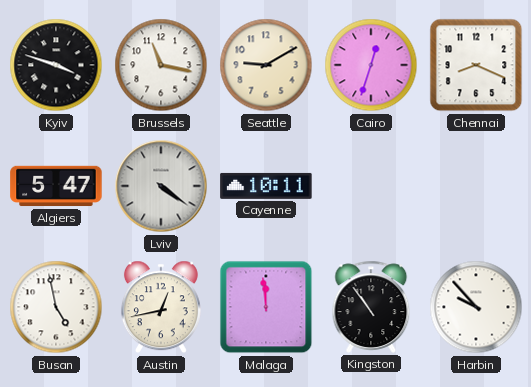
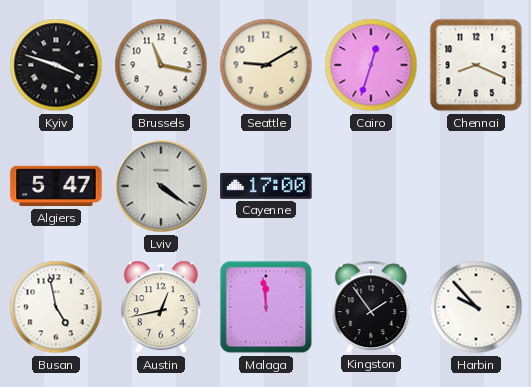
Cayenne: 10:11 -> 17:00 (266, 186)
Kingston: 10:54 -> 1:54 (371, 307)
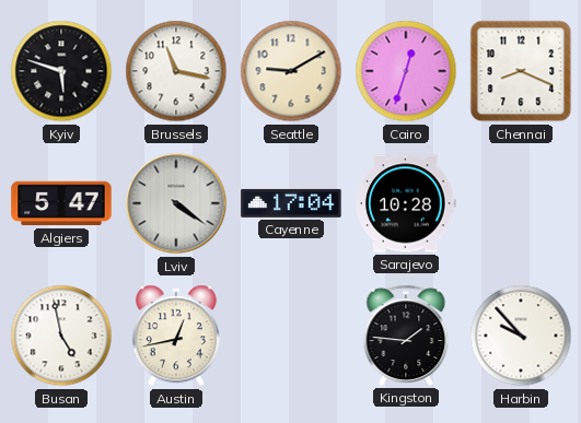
Kyiv: 3:48 -> 5:48 (61, 71)
Cayenne: 17:00 -> 17:04 (291, 203)
Sarajevo: none -> 10:28 (406, 203)
Malaga: 11:59 -> none (266, 307)
Kingston: 1:54 -> 1:46 (406, 336)
